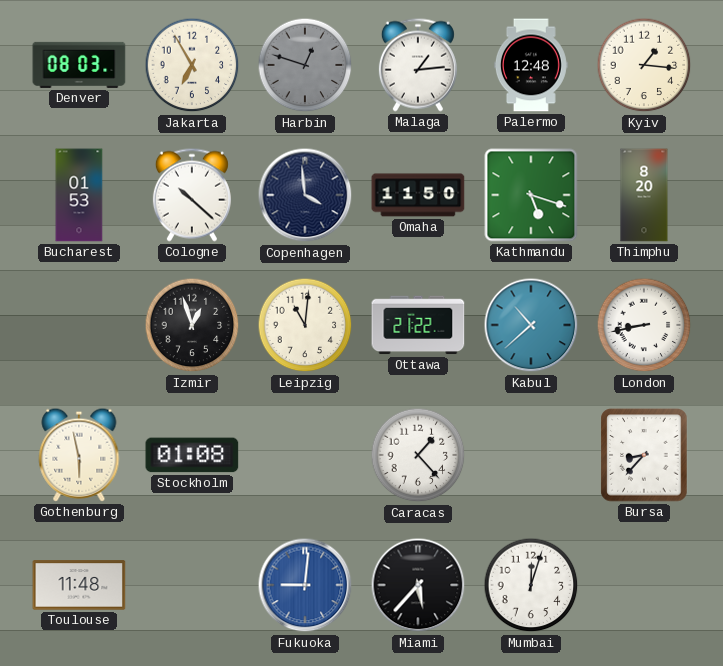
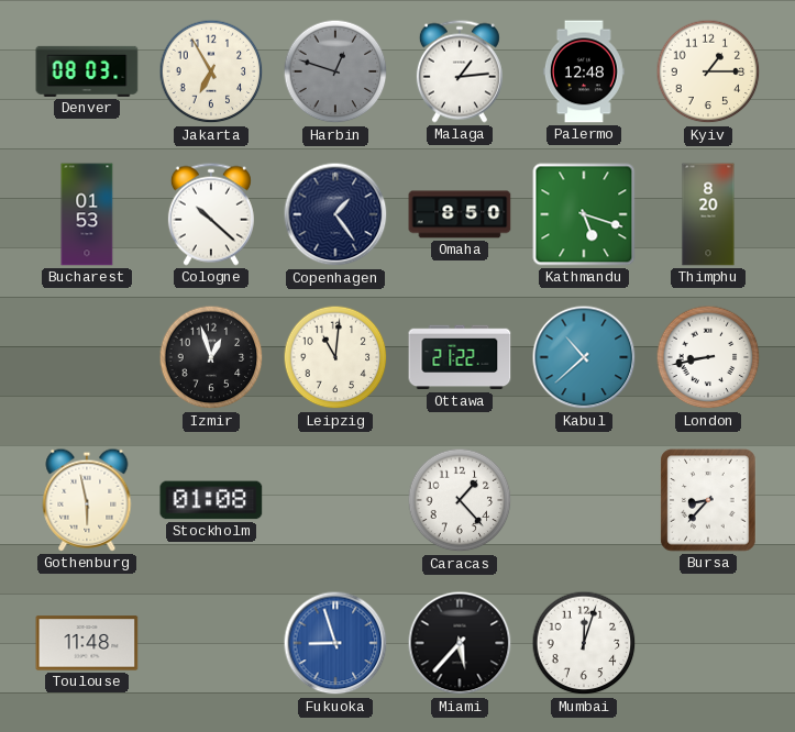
Kyiv: 1:16 -> 1:15 (708, 71)
Copenhagen: 3:59 -> 1:24 (335, 214)
Omaha: 11:50 -> 8:50 (460, 214)
Fukuoka: 9:01 -> 8:57 (335, 643)
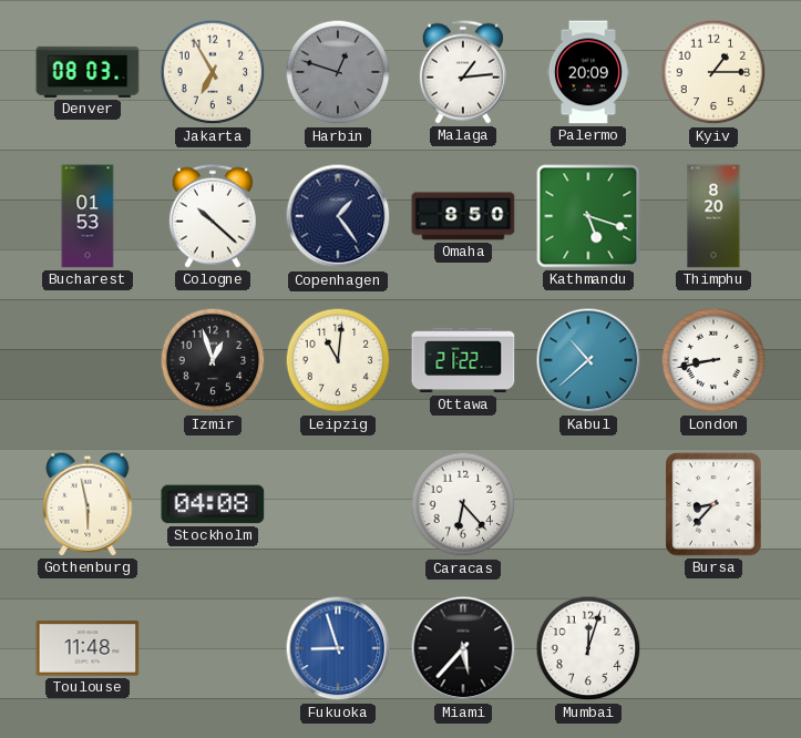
Palermo: 12:48 -> 20:09 (588, 72)
Stockholm: 01:08 -> 04:08 (213, 504)
Caracas: 1:23 -> 6:23 (463, 504)
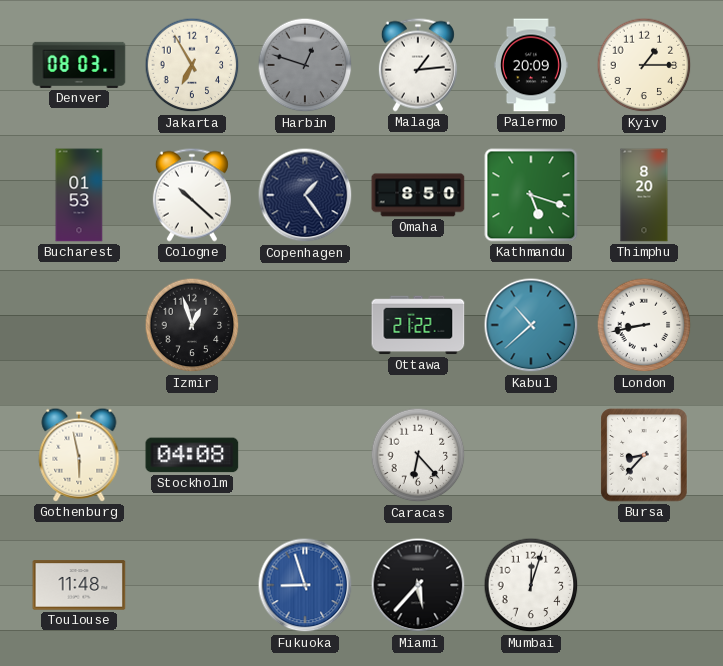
Leipzig: 11:01 -> none (338, 360)
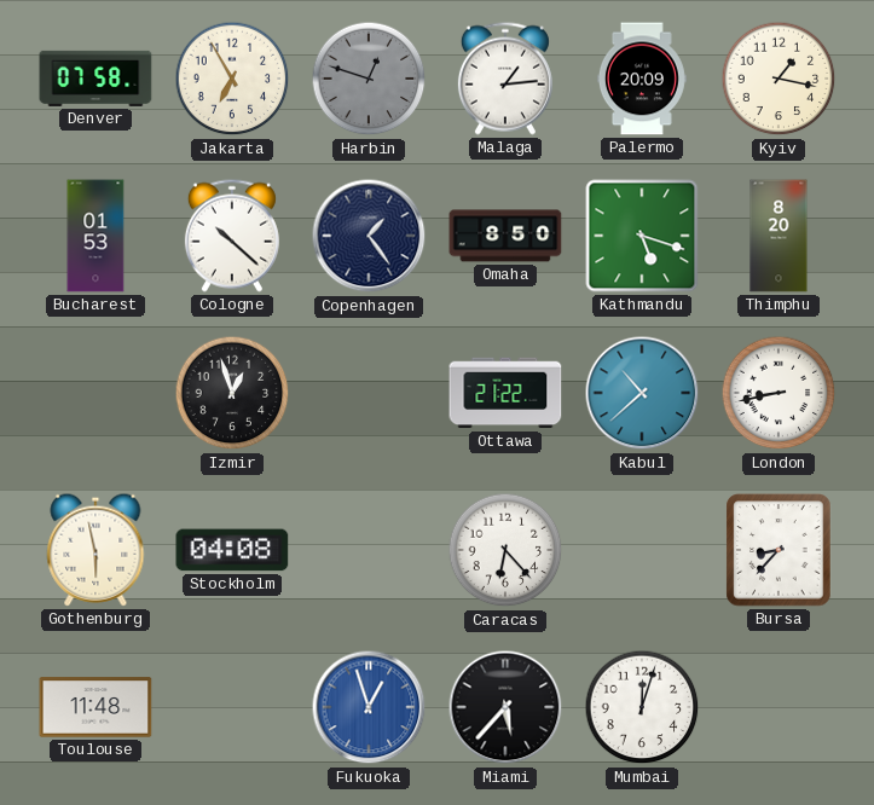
Denver: 08:03 -> 07:58 (95, 79)
Kyiv: 1:15 -> 1:17 (779, 79)
Fukuoka: 8:57 -> 12:57 (369, 707)
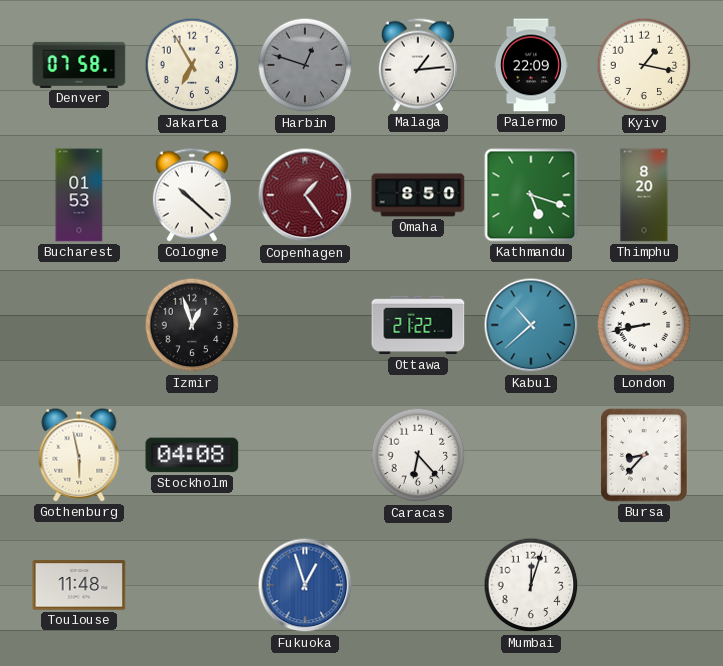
Palermo: 20:09 -> 22:09 (531, 65)
Copenhagen dial: navy -> burgundy (305, 195)
Miami: 5:37 -> none (505, 707)
